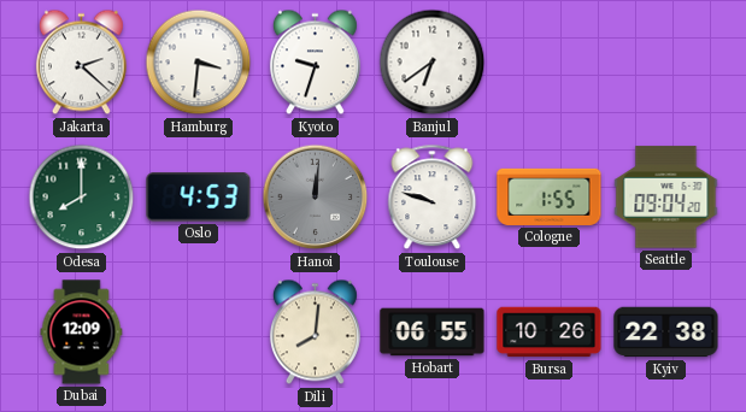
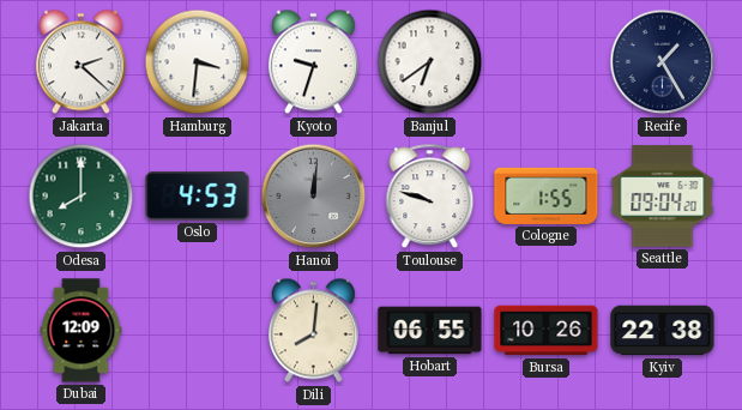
Recife: none -> 1:25 (663, 62)
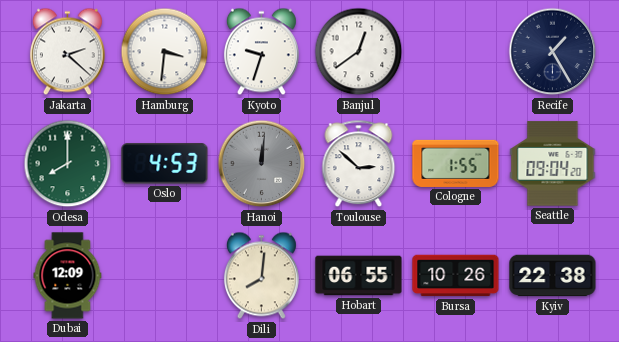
Banjul: 6:39 -> 12:39 (359, 52)
Toulouse: 9:48 -> 2:52 (359, 164)
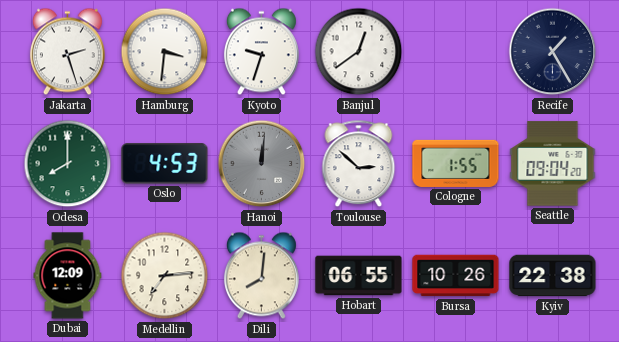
Jakarta: 2:22 -> 2:27 (67, 52)
Medellin: none -> 7:14 (165, 276)
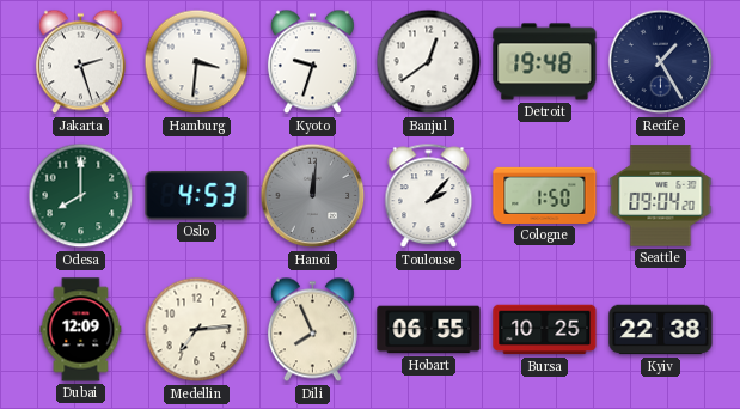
Detroit: none -> 19:48 (545, 62)
Toulouse: 2:52 -> 2:07 (429, 196)
Cologne: 1:55 -> 1:50 (545, 195)
Dili: 8:01 -> 7:56 (312, 330)
Bursa: 10:26 -> 10:25 (545, 330)
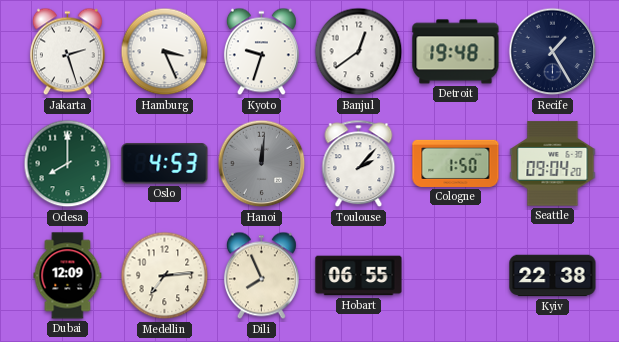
Hamburg: 3:31 -> 3:26 (165, 52)
Bursa: 10:25 -> none (545, 330)
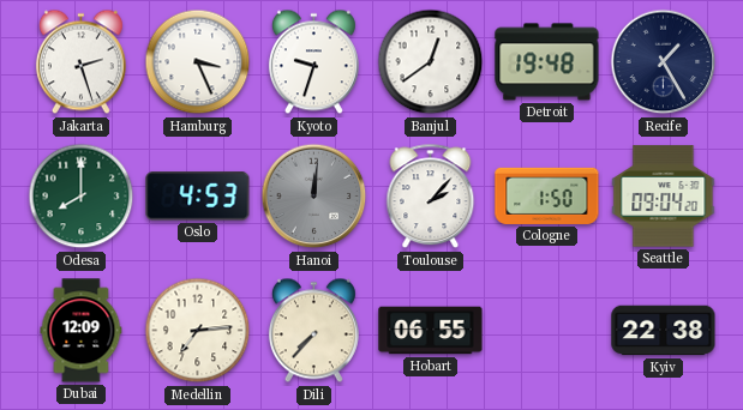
Dili: 7:56 -> 7:37 (313, 331)
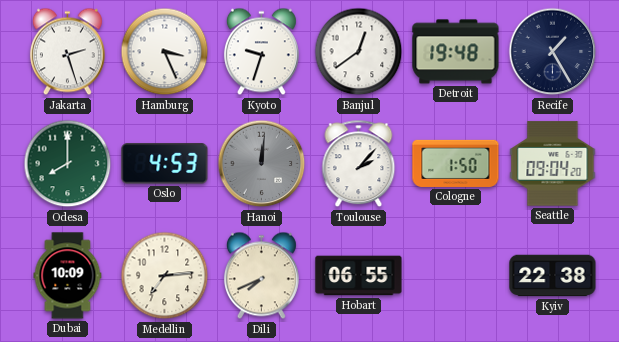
Dubai: 12:09 -> 10:09 (68, 276)
Dili: 7:37 -> 7:41 (261, 276)
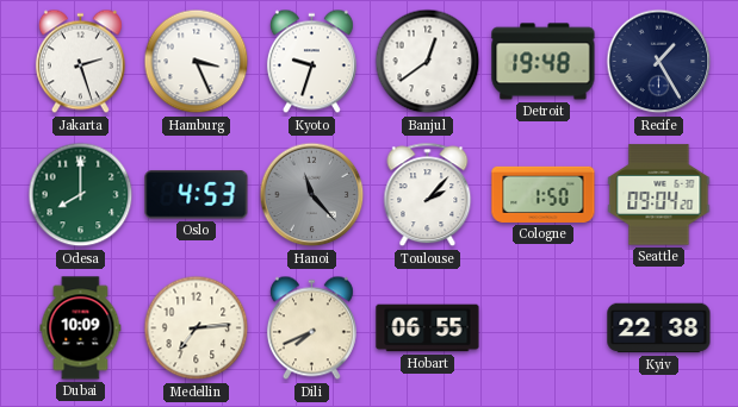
Hanoi: 12:01 -> 11:23 (312, 195)
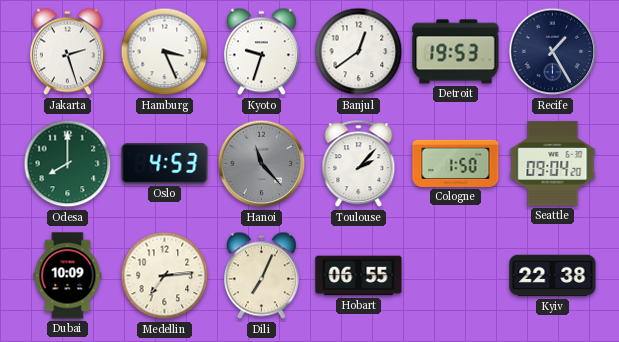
Detroit: 19:48 -> 19:53 (456, 52)
Dili: 7:41 -> 7:04 (261, 276)
